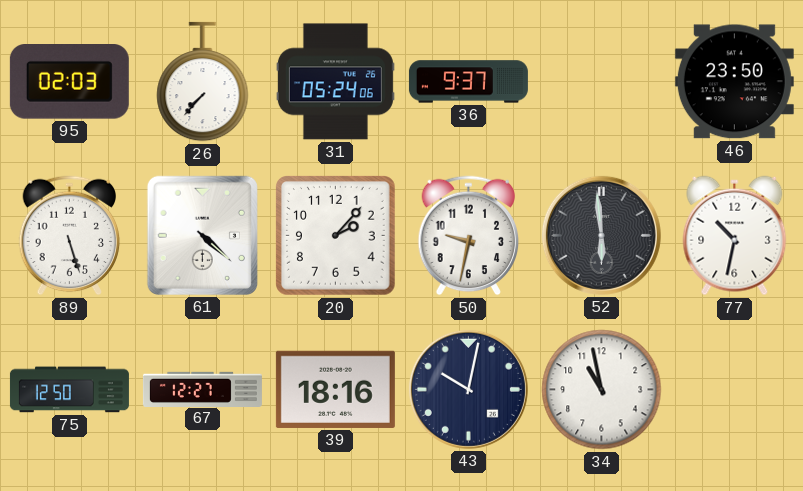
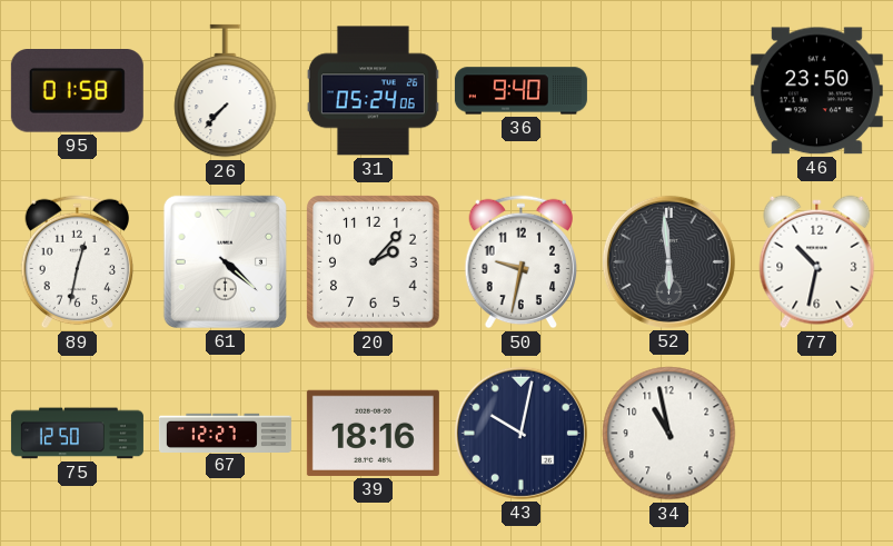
95: 02:03 -> 01:58 (77, 91)
36: 9:37 -> 9:40 (520, 91)
89: 5:27 -> 12:32 (78, 262)
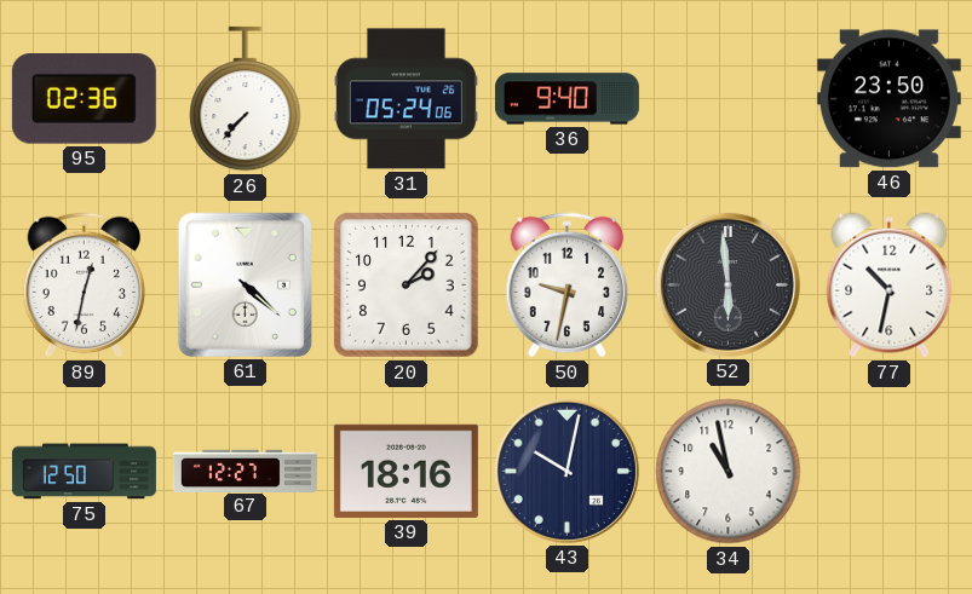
95: 01:58 -> 02:36 (84, 99)
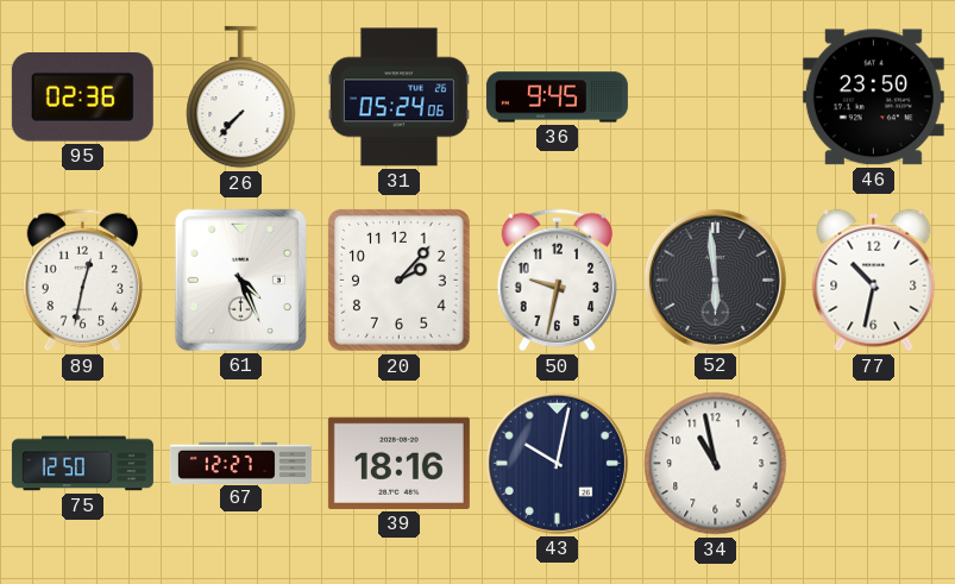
36: 9:40 -> 9:45 (557, 98)
61: 4:22 -> 4:26 (240, 280)
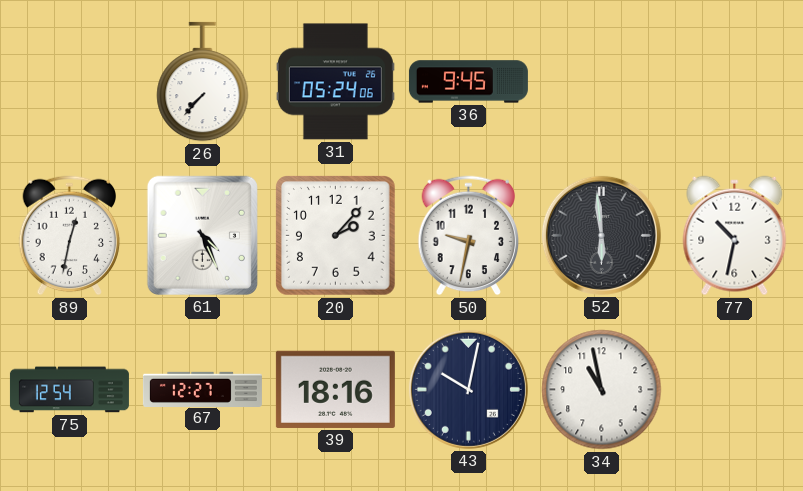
95: 02:36 -> none (82, 98)
46: 23:50 -> none (873, 98)
75: 12:50 -> 12:54 (69, 390)
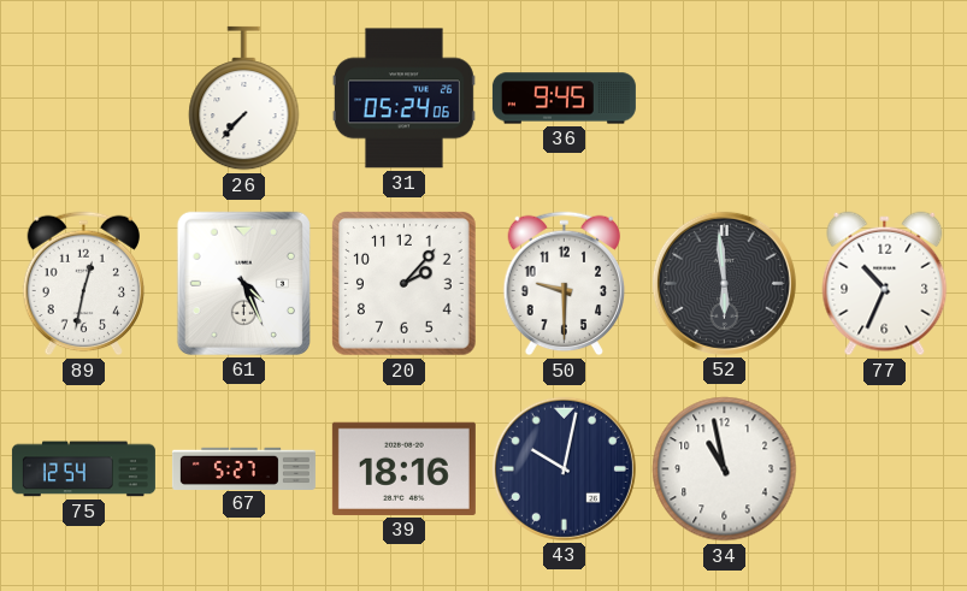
50: 9:32 -> 9:30 (565, 284)
77: 10:32 -> 10:34 (885, 284)
67: 12:27 -> 5:27 (243, 468)
